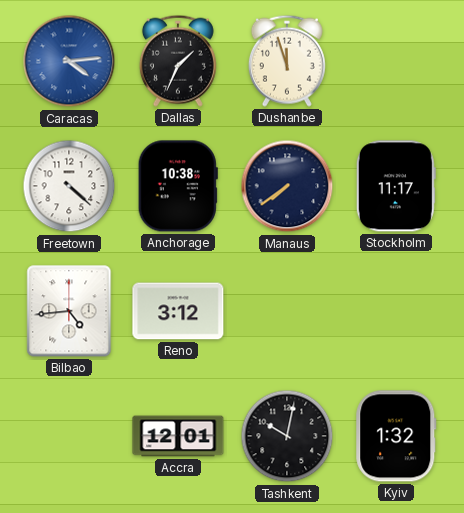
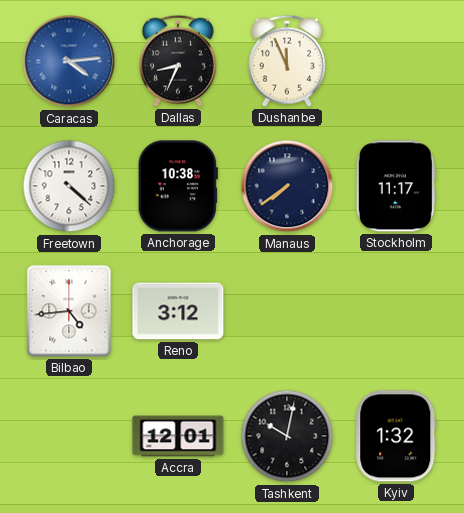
Dallas: 1:34 -> 8:34 (178, 61)
Dushanbe: 11:57 -> 11:56 (287, 61)
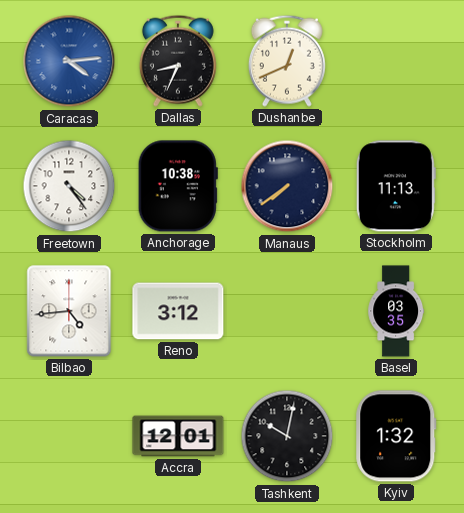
Dushanbe: 11:56 -> 12:41 (287, 61)
Freetown: 4:22 -> 4:24 (69, 186)
Stockholm: 11:17 -> 11:13 (396, 186)
Basel: none -> 03:35 (396, 311)
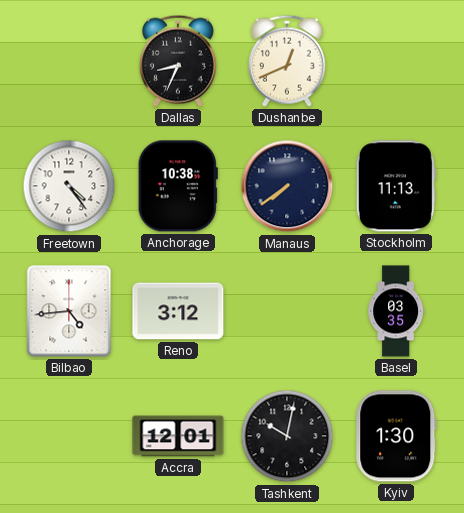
Caracas: 4:14 -> none (69, 61)
Kyiv: 1:32 -> 1:30 (396, 436)
